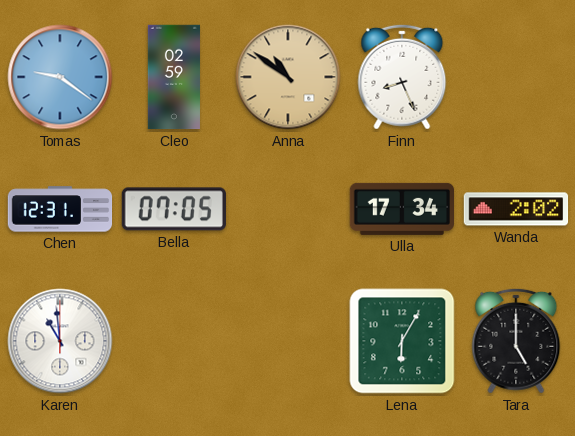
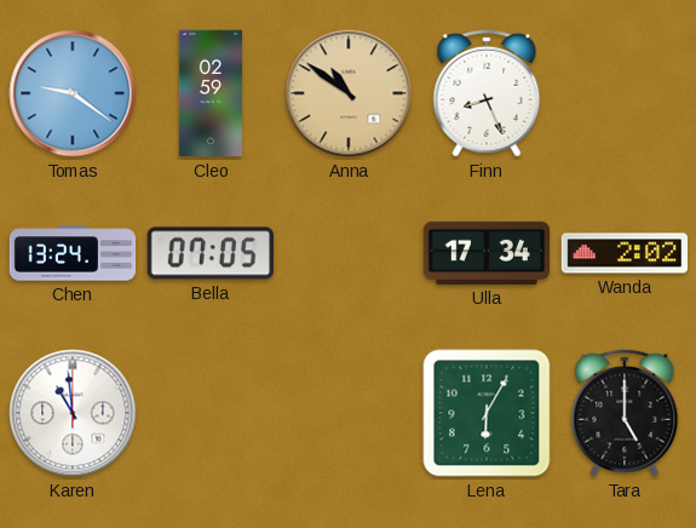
Chen: 12:31 -> 13:24 (73, 253)
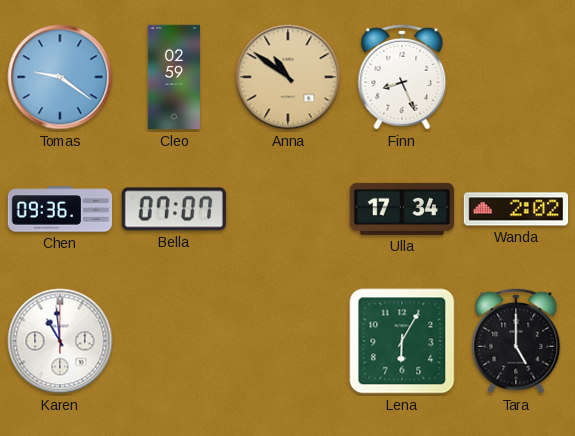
Chen: 13:24 -> 09:36 (60, 209)
Bella: 07:05 -> 07:07 (173, 209)
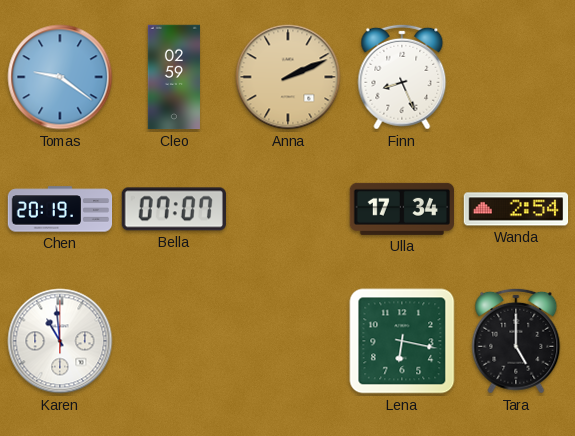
Anna: 10:51 -> 2:11 (288, 77)
Chen: 09:36 -> 20:19 (60, 209)
Wanda: 2:02 -> 2:54 (516, 209)
Lena: 6:05 -> 6:17 (402, 341)
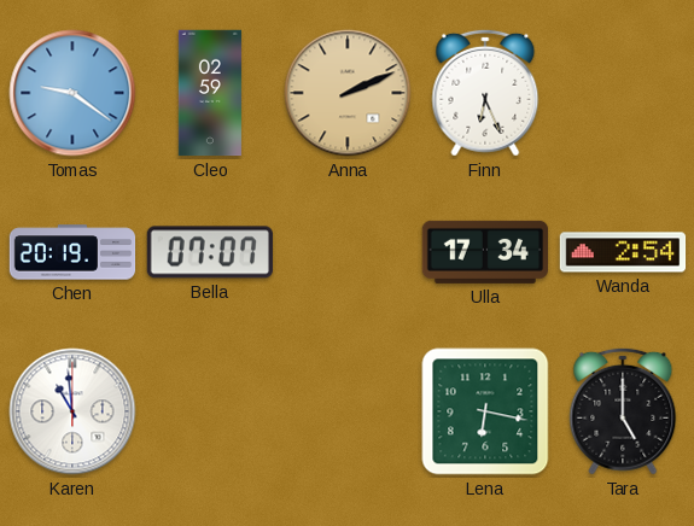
Finn: 8:26 -> 6:26 (485, 93)
